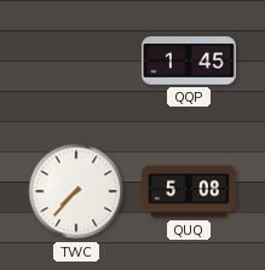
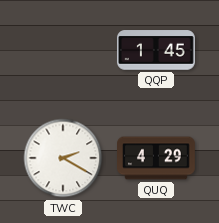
TWC: 7:37 -> 2:20 (63, 158)
QUQ: 5:08 -> 4:29 (157, 158)
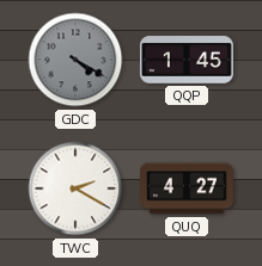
GDC: none -> 4:20 (75, 60)
QUQ: 4:29 -> 4:27 (188, 188)
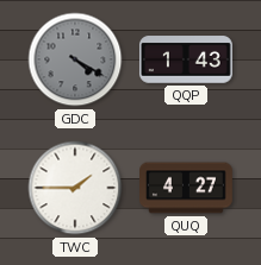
QQP: 1:45 -> 1:43 (186, 59)
TWC: 2:20 -> 1:45 (75, 188)
